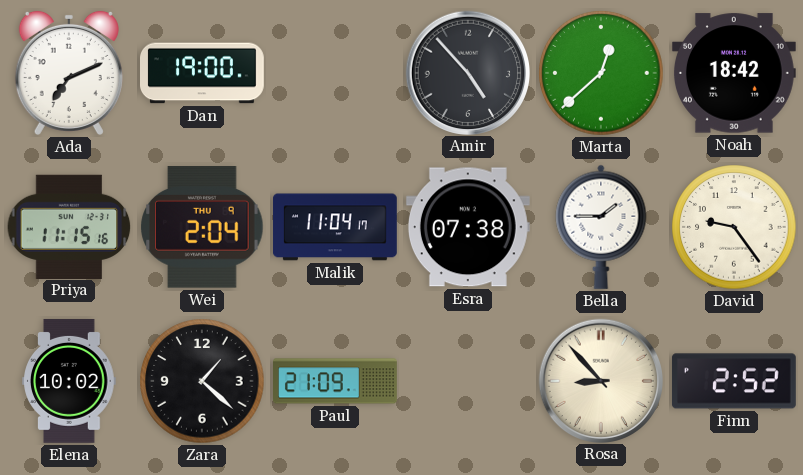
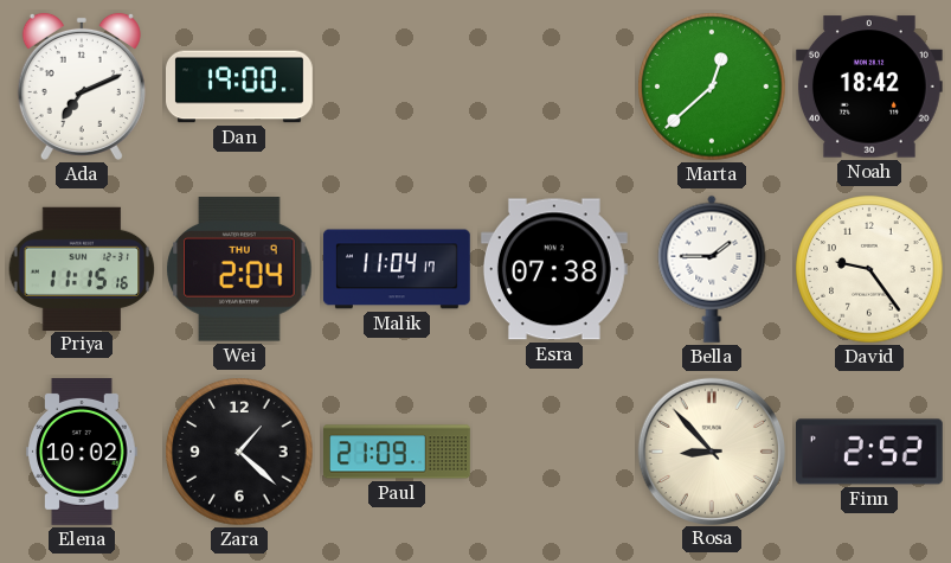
Amir: 4:53 -> none (467, 72)
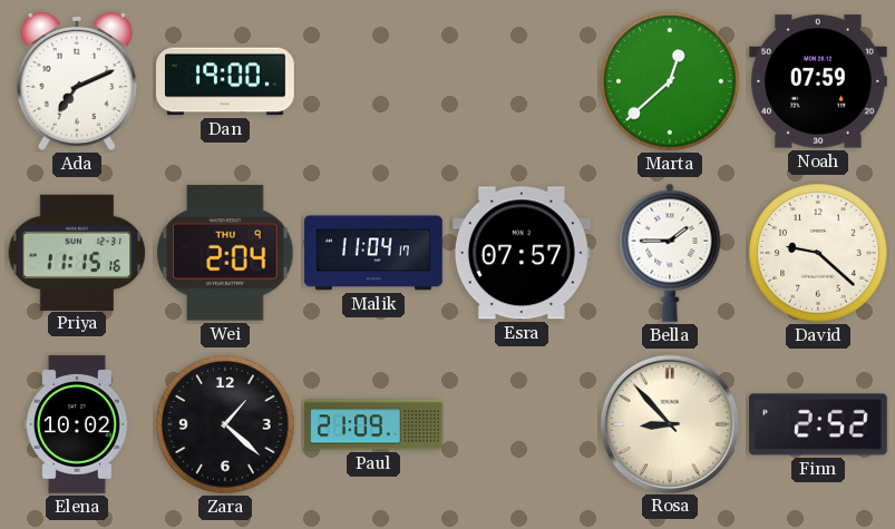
Noah: 18:42 -> 07:59 (818, 81)
Esra: 07:38 -> 07:57 (522, 253)
David: 9:24 -> 9:22 (818, 253)
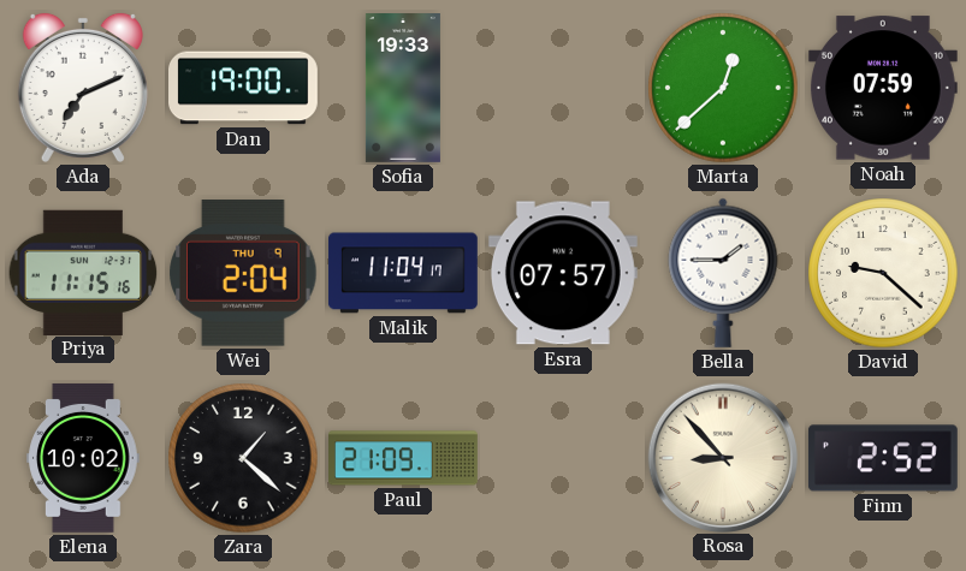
Sofia: none -> 19:33 (403, 89)
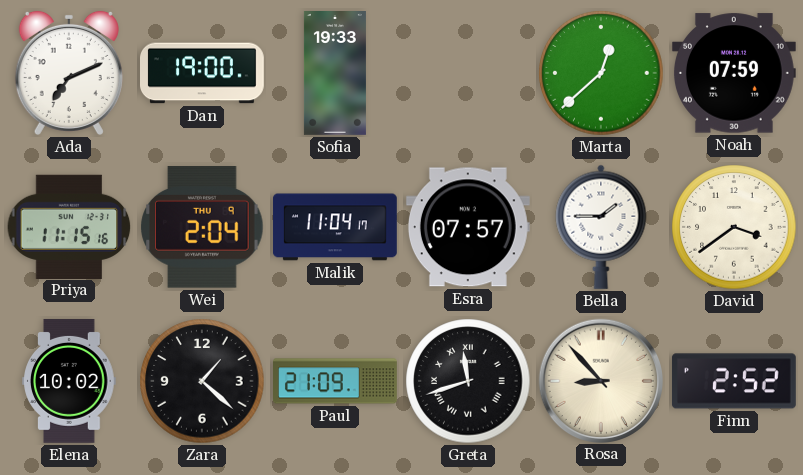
David: 9:22 -> 3:39 (734, 227)
Greta: none -> 11:42 (468, 381)
